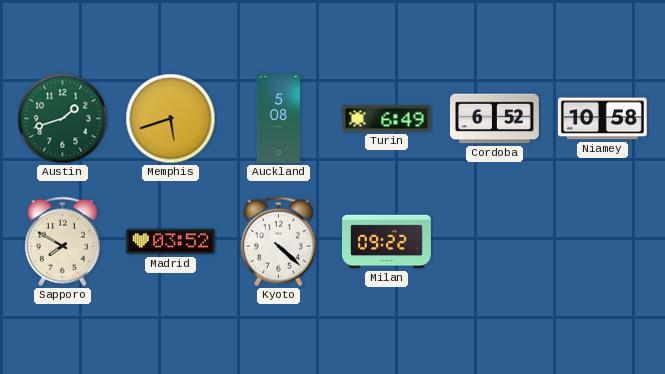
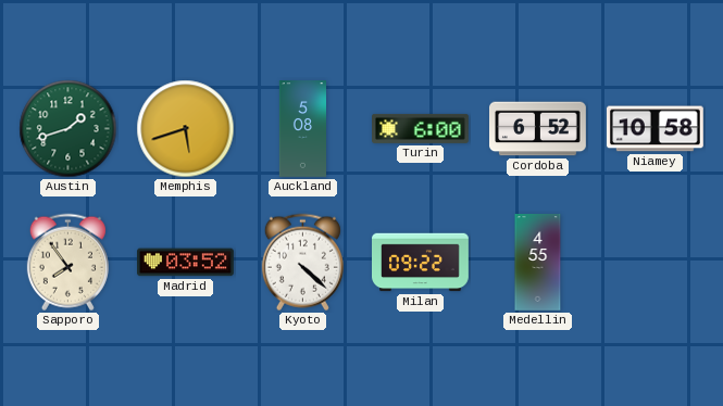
Turin: 6:49 -> 6:00 (421, 128)
Sapporo: 7:50 -> 7:54 (67, 263)
Medellin: none -> 4:55 (538, 263)
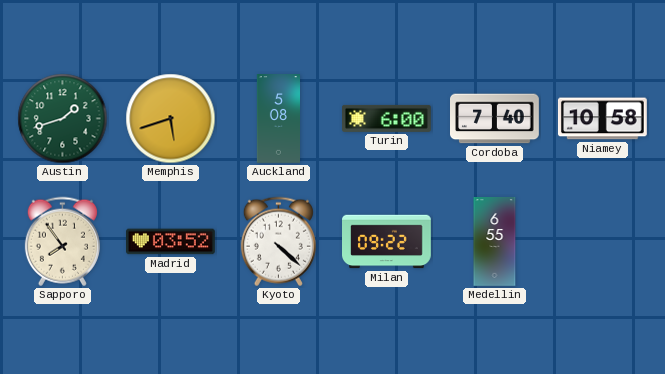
Cordoba: 6:52 -> 7:40 (495, 119)
Medellin: 4:55 -> 6:55 (495, 242)
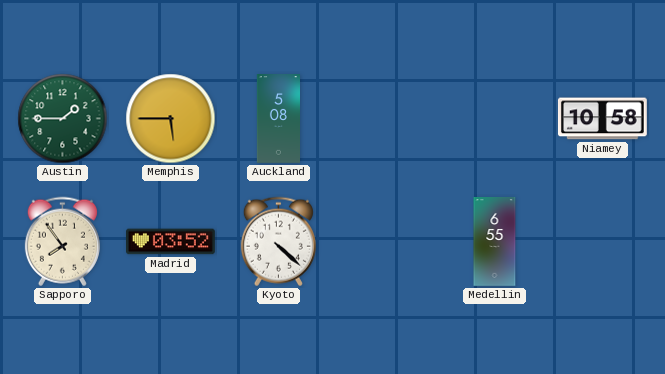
Austin: 1:42 -> 1:45 (63, 119)
Memphis: 5:42 -> 5:45 (171, 119)
Turin: 6:00 -> none (387, 118)
Cordoba: 7:40 -> none (495, 119)
Milan: 09:22 -> none (387, 242)
